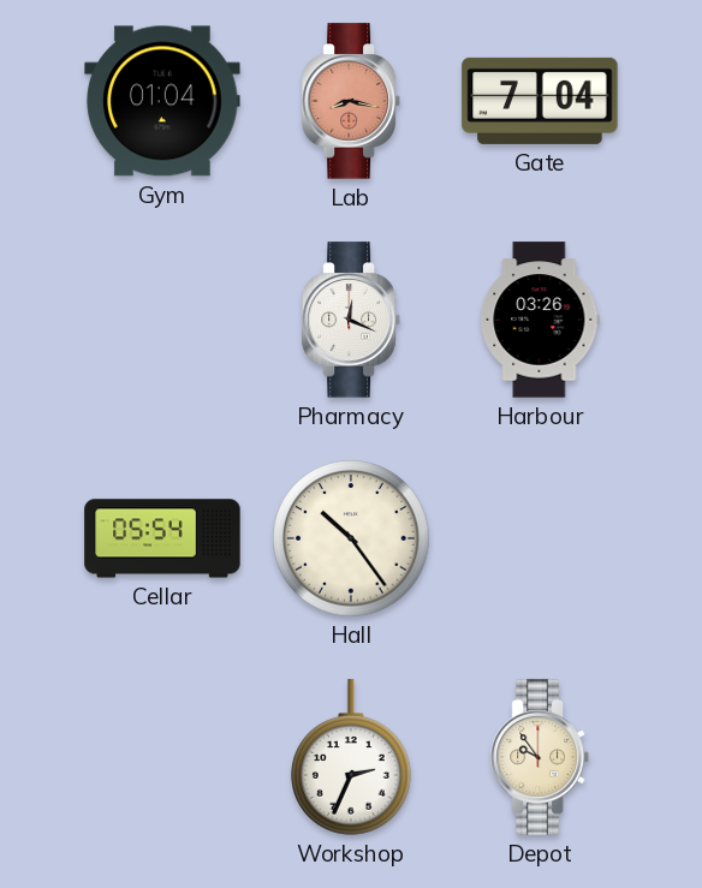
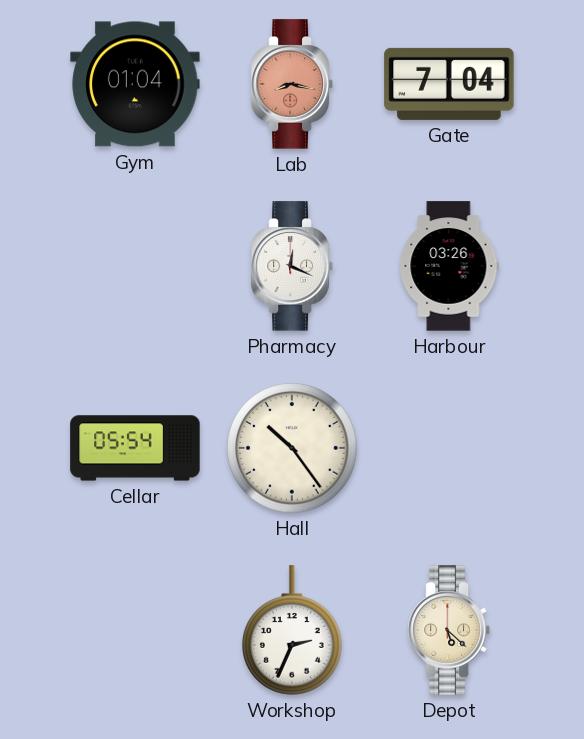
Depot: 9:54 -> 5:22 (449, 630)
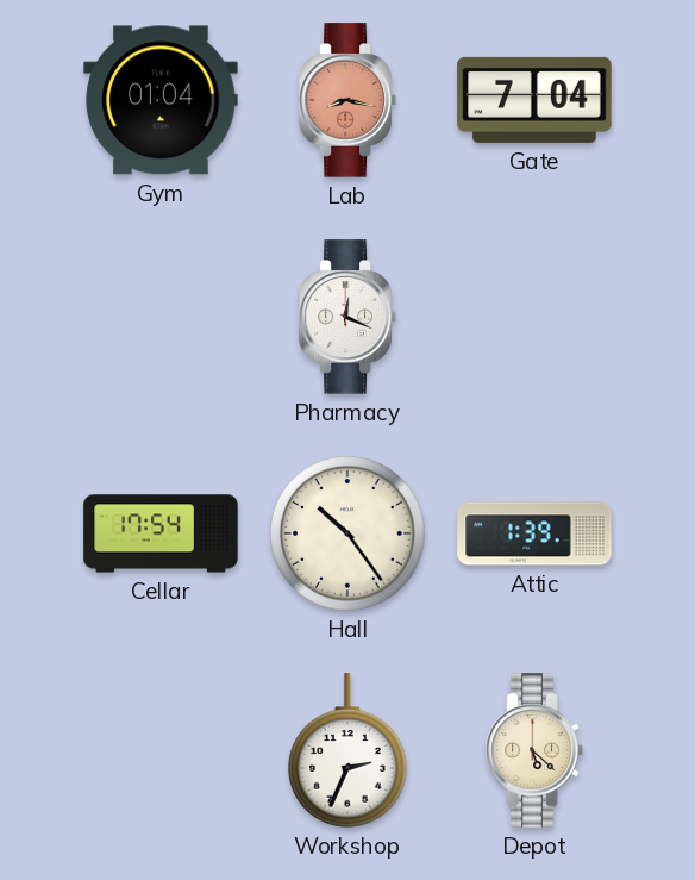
Harbour: 03:26 -> none (449, 266)
Cellar: 05:54 -> 17:54 (161, 533)
Attic: none -> 1:39 (534, 533)
